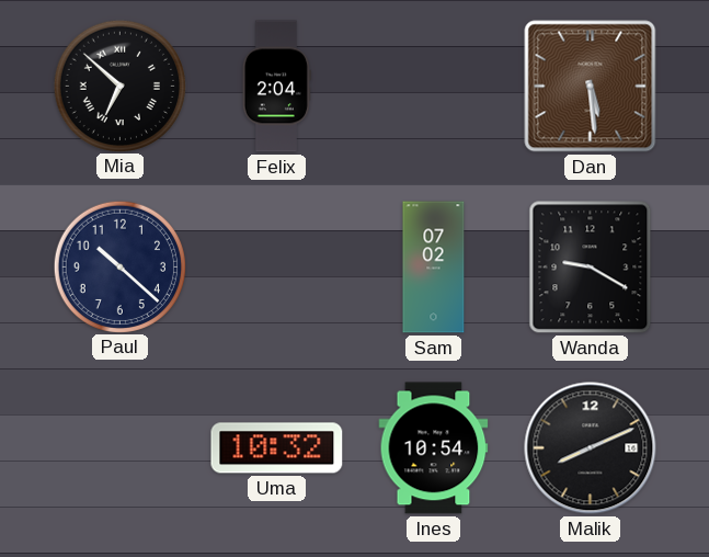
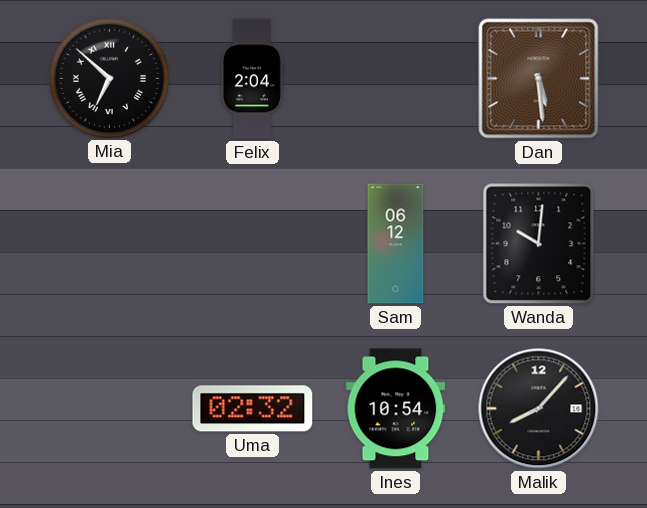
Paul: 10:22 -> none (119, 266)
Sam: 07:02 -> 06:12 (396, 244)
Wanda: 9:20 -> 10:01 (539, 244)
Uma: 10:32 -> 02:32 (253, 409)
Malik: 8:11 -> 8:07 (539, 409)
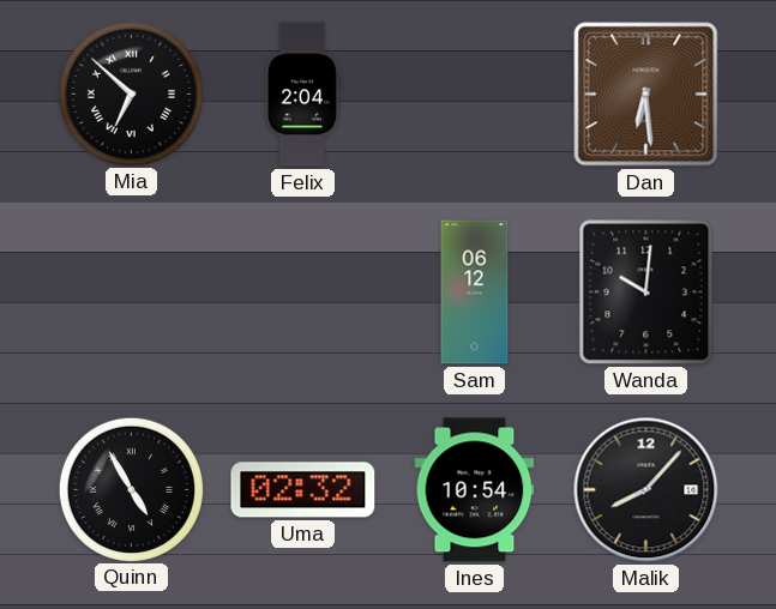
Dan: 5:29 -> 6:29 (646, 95)
Quinn: none -> 4:55 (131, 489)
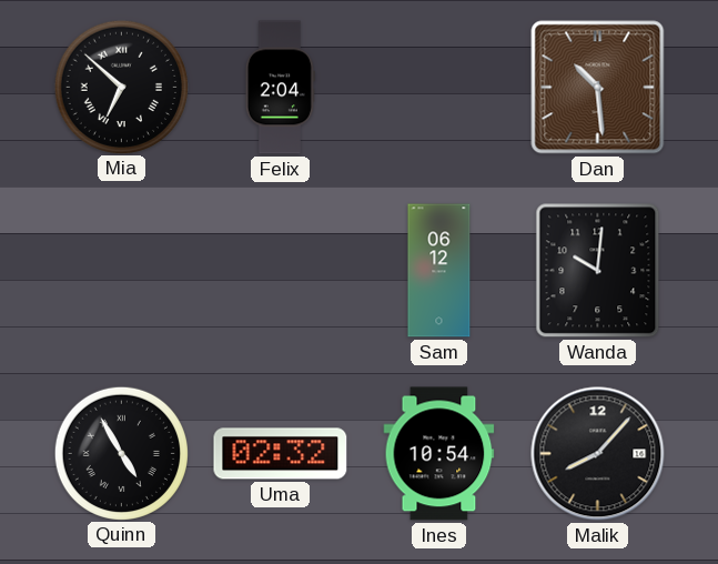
Dan: 6:29 -> 10:29 (598, 88)
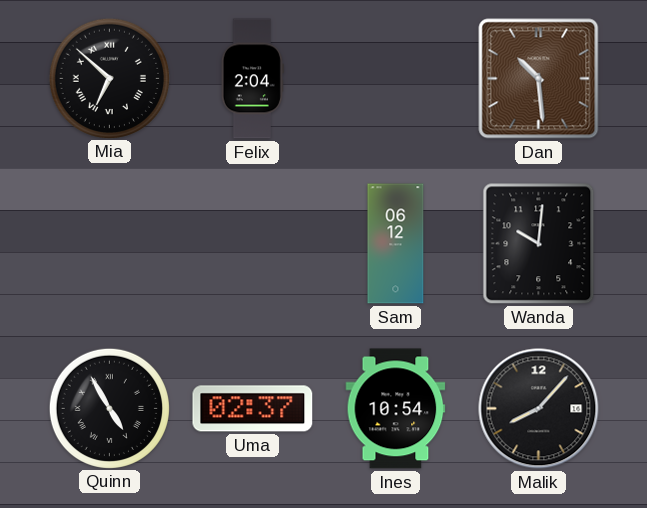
Uma: 02:32 -> 02:37 (253, 409)
